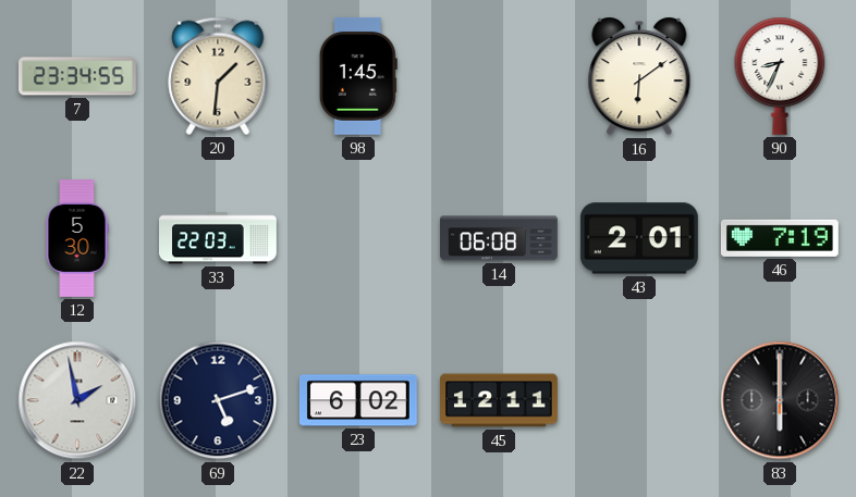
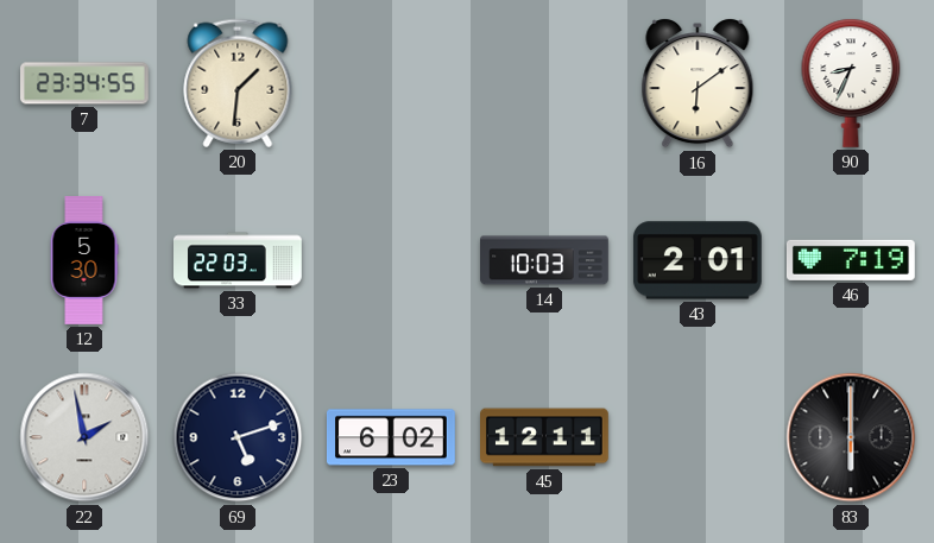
98: 1:45 -> none (358, 76)
14: 06:08 -> 10:03 (545, 260)
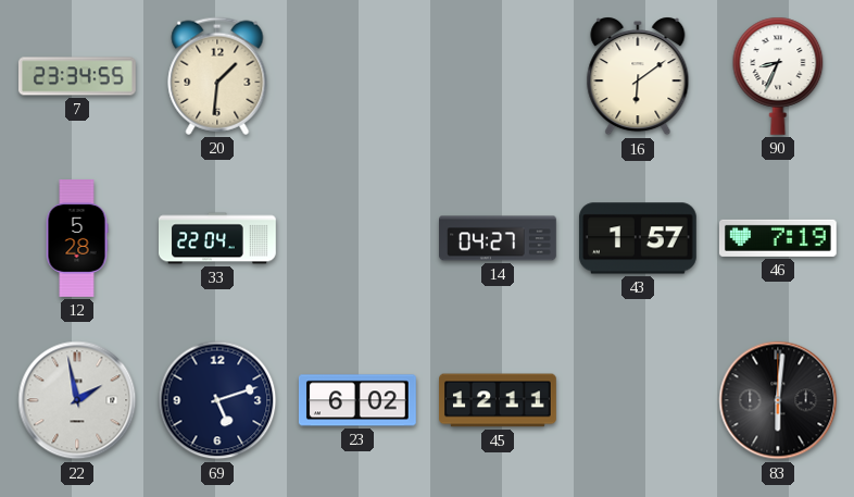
12: 5:30 -> 5:28 (77, 239)
33: 22:03 -> 22:04 (218, 238)
14: 10:03 -> 04:27 (499, 238)
43: 2:01 -> 1:57 (638, 238)
83: 6:00 -> 6:01 (778, 400)
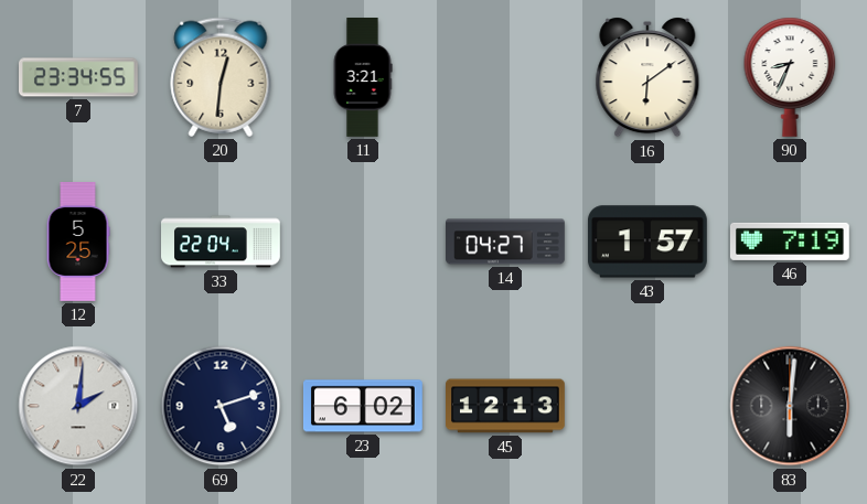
20: 1:31 -> 12:31 (221, 77)
11: none -> 3:21 (363, 78)
12: 5:28 -> 5:25 (78, 243)
22: 1:58 -> 2:01 (78, 406)
45: 12:11 -> 12:13 (506, 406)
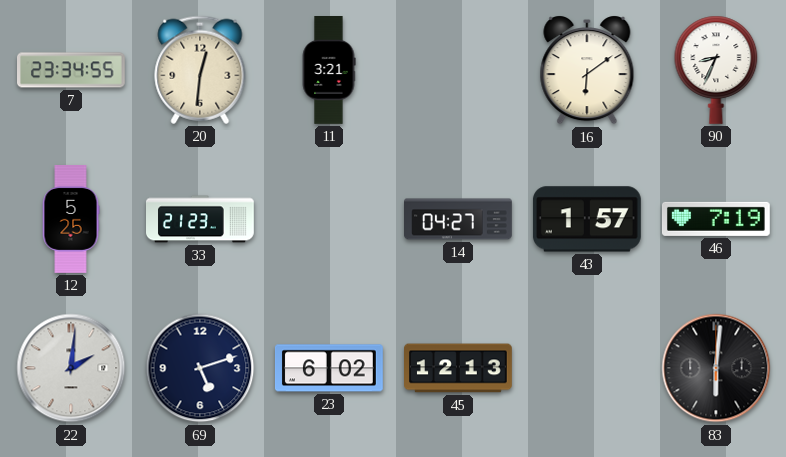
33: 22:04 -> 21:23 (201, 219)
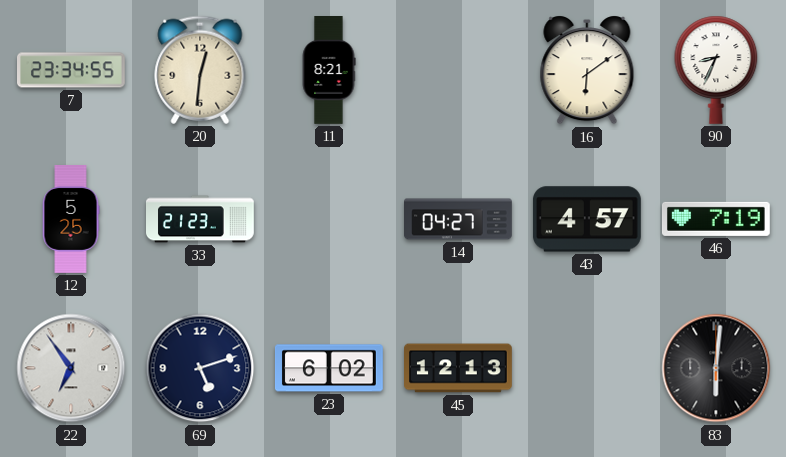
11: 3:21 -> 8:21 (329, 71)
43: 1:57 -> 4:57 (587, 219)
22: 2:01 -> 6:54 (71, 368)
